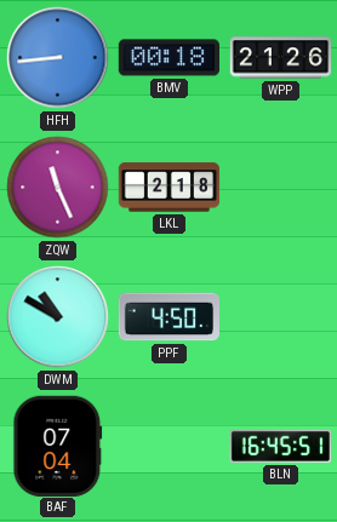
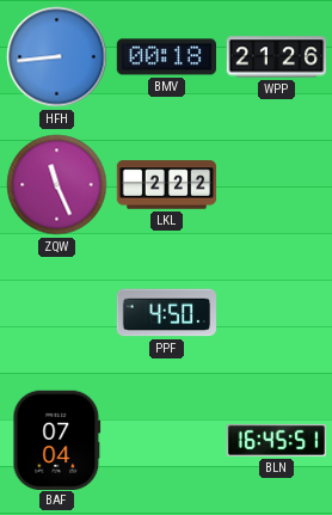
LKL: 2:18 -> 2:22 (167, 185)
DWM: 10:50 -> none (58, 317)
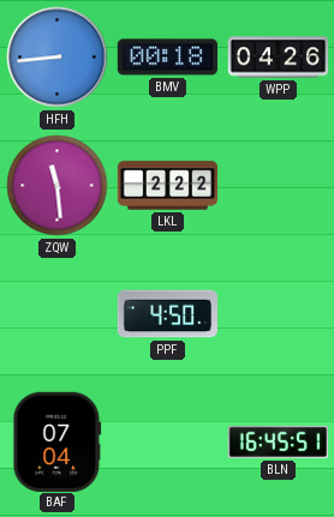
WPP: 21:26 -> 04:26 (279, 58)
ZQW: 11:26 -> 11:29 (58, 186)
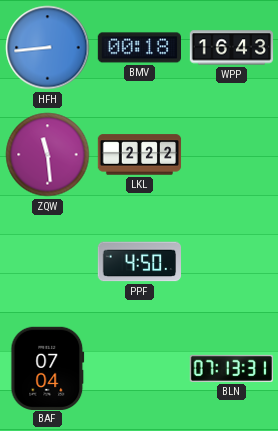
WPP: 04:26 -> 16:43 (232, 48)
BLN: 16:45 -> 07:13 (231, 368)
